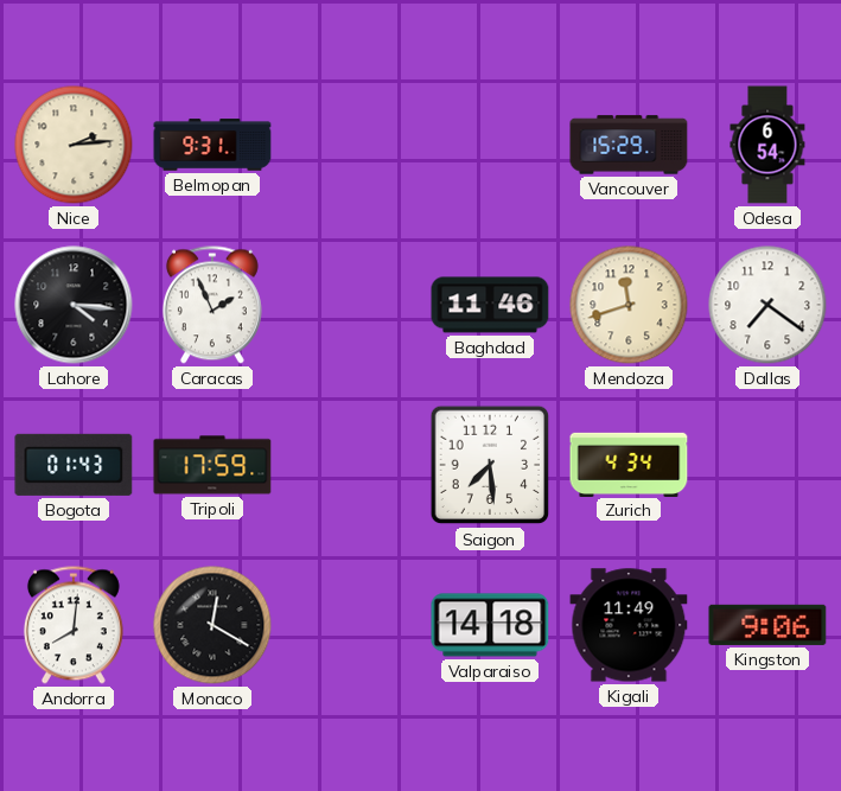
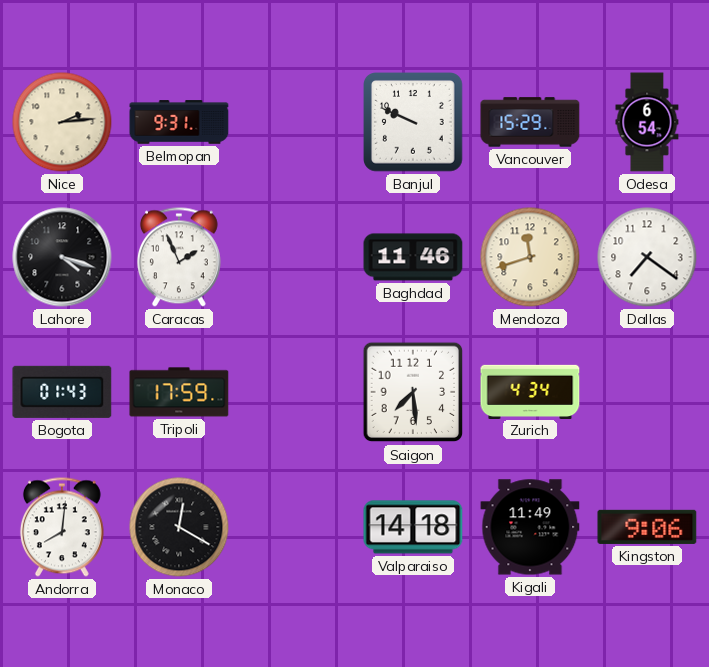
Banjul: none -> 9:49 (414, 123)
Lahore: 4:16 -> 4:18 (62, 257)
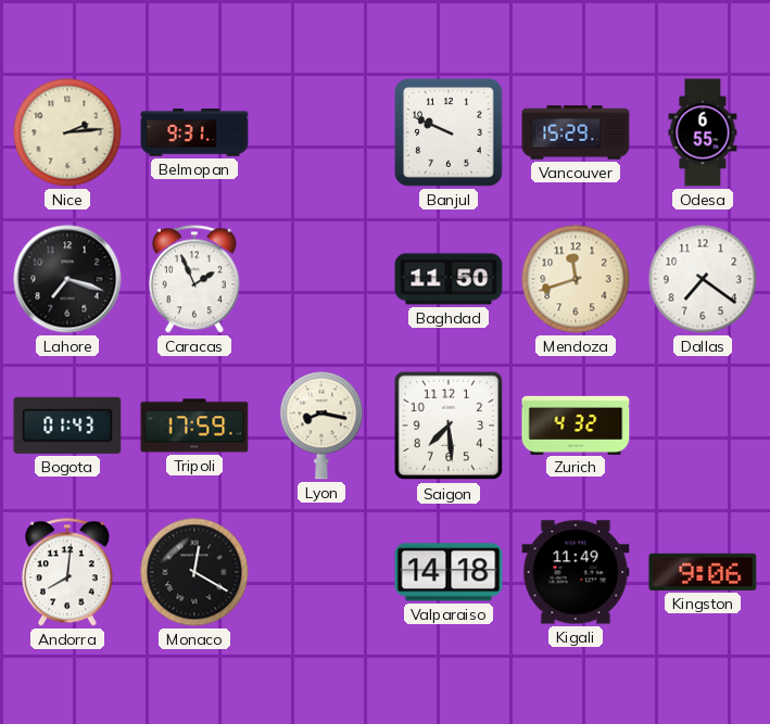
Odesa: 6:54 -> 6:55 (703, 132)
Lahore: 4:18 -> 7:18 (67, 279)
Baghdad: 11:46 -> 11:50 (449, 279)
Lyon: none -> 8:17 (321, 425)
Zurich: 4:34 -> 4:32 (576, 424)
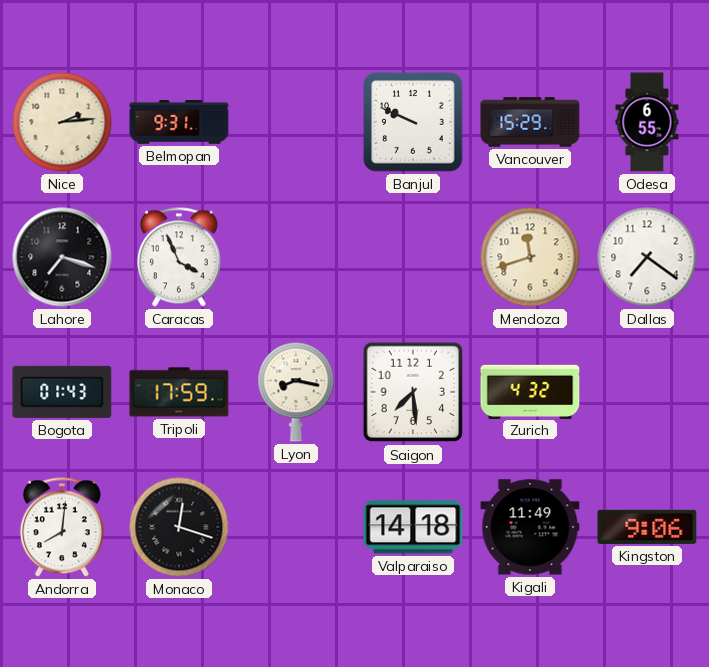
Caracas: 1:56 -> 3:56 (179, 257)
Baghdad: 11:50 -> none (449, 279)
Monaco: 12:20 -> 12:18 (179, 527)
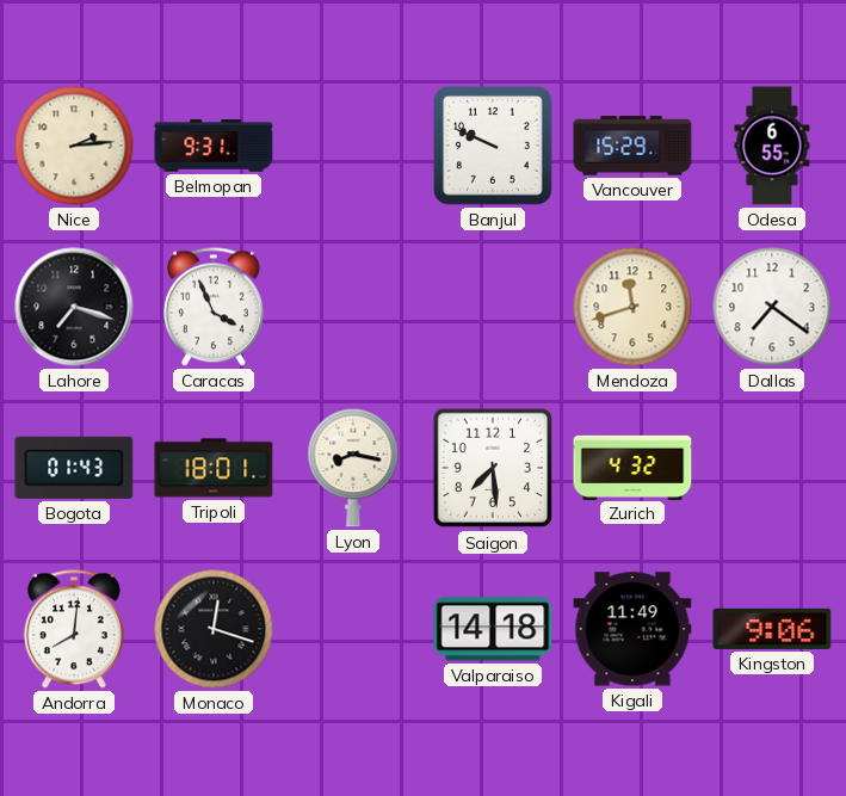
Tripoli: 17:59 -> 18:01 (214, 468)
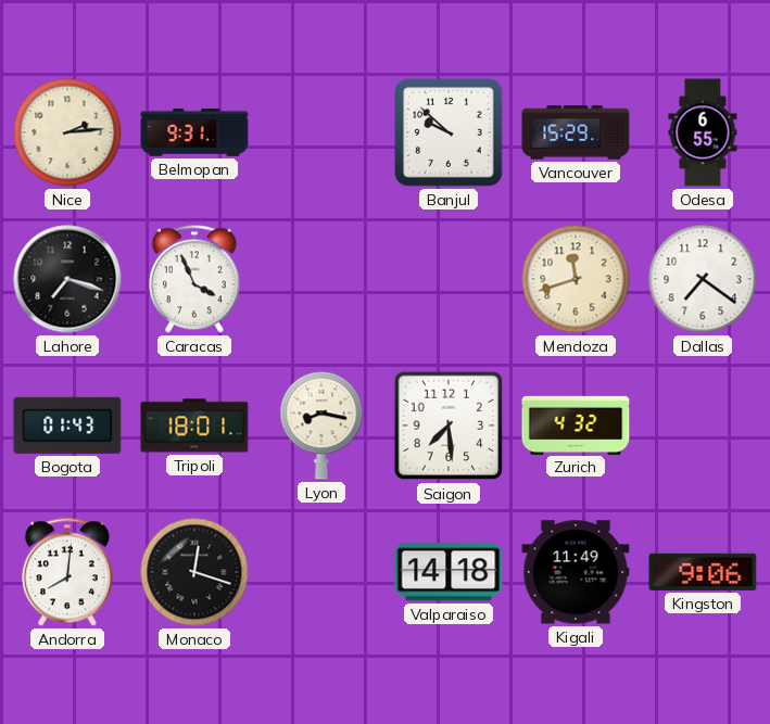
Banjul: 9:49 -> 9:52 (450, 134)
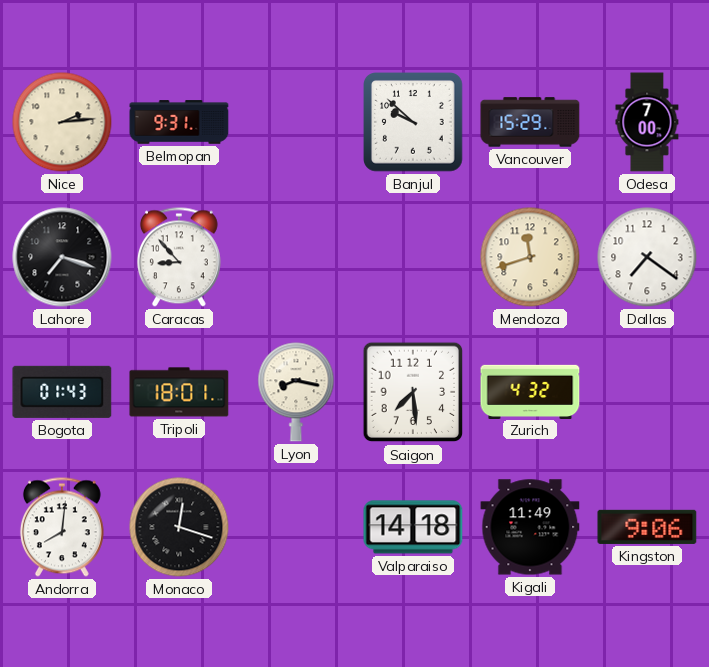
Odesa: 6:55 -> 7:00 (647, 122)
Caracas: 3:56 -> 8:53 (179, 257)
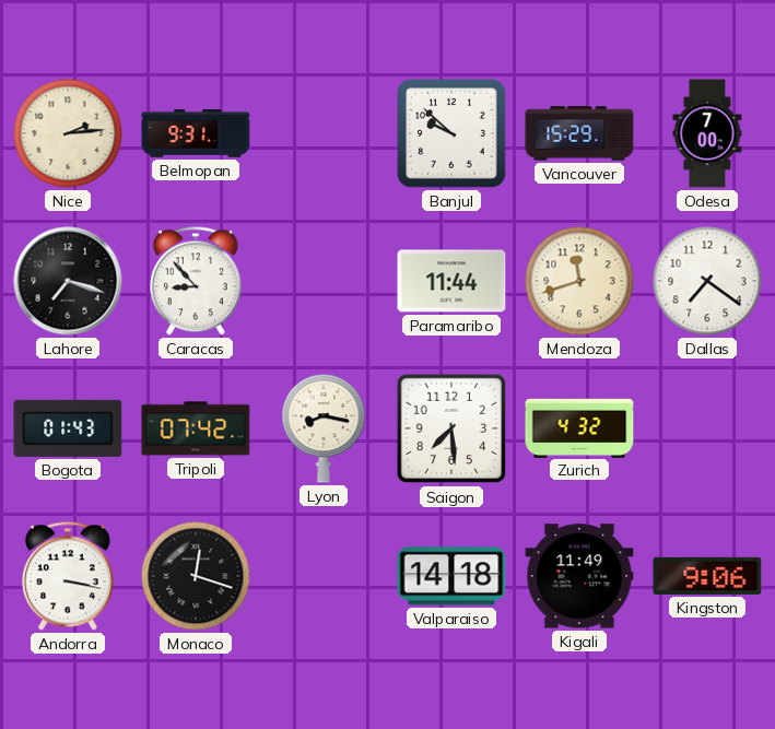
Paramaribo: none -> 11:44 (451, 281)
Tripoli: 18:01 -> 07:42 (196, 428)
Andorra: 8:01 -> 3:17 (68, 576)
